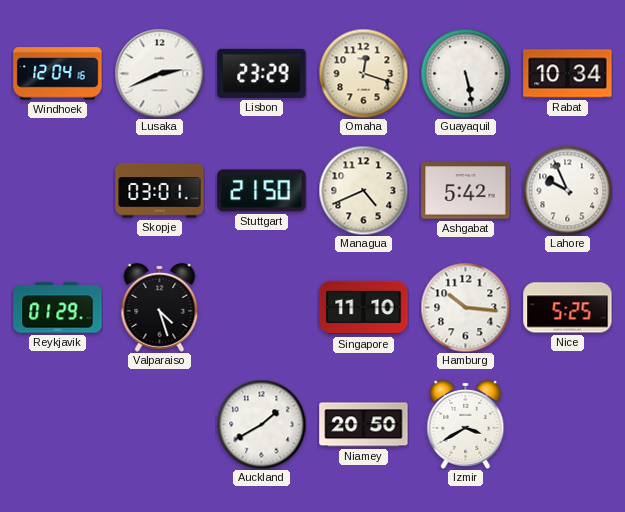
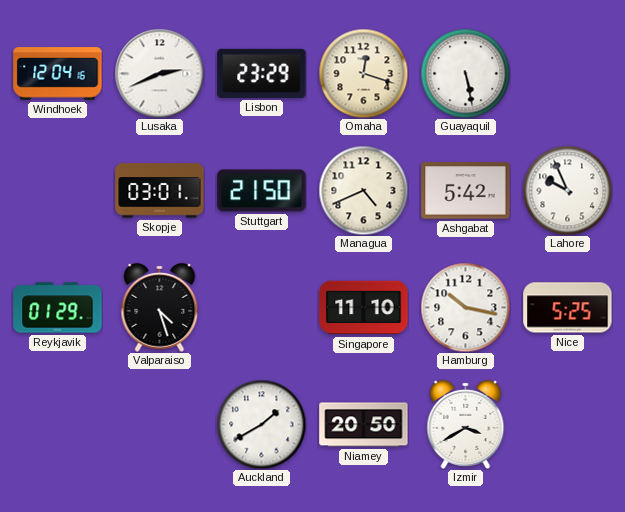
Rabat: 10:34 -> none (568, 74)
Hamburg: 10:16 -> 10:17 (465, 307)
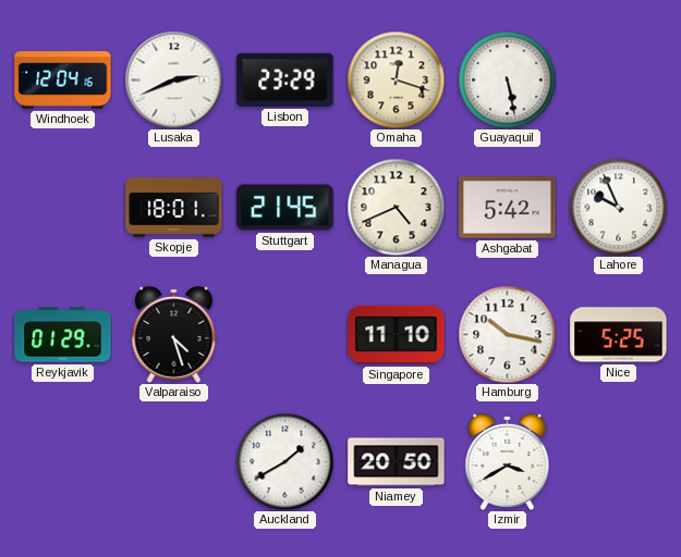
Skopje: 03:01 -> 18:01 (174, 208)
Stuttgart: 21:50 -> 21:45 (285, 208)
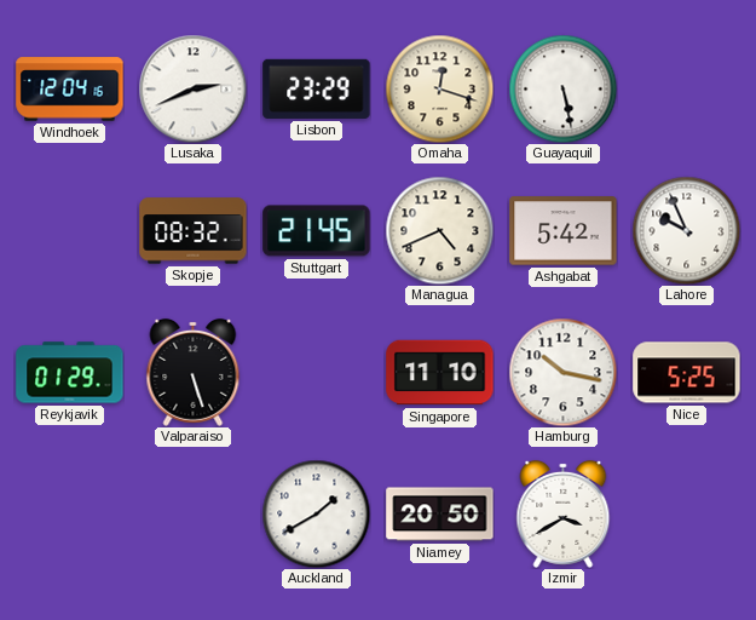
Skopje: 18:01 -> 08:32 (194, 231)
Valparaiso: 4:27 -> 5:27 (194, 372)
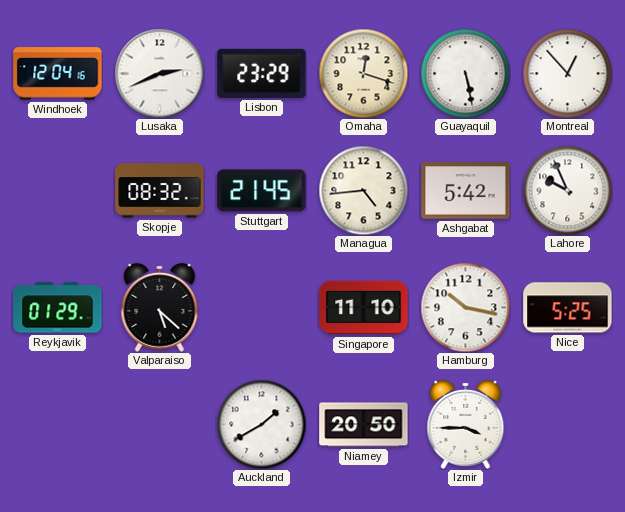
Montreal: none -> 12:53 (567, 73)
Managua: 4:41 -> 4:44 (363, 190)
Valparaiso: 5:27 -> 5:22 (160, 307)
Izmir: 3:40 -> 3:45 (466, 424)
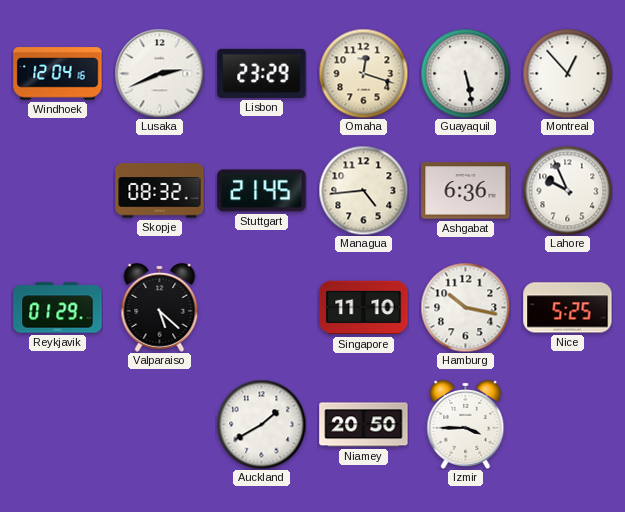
Ashgabat: 5:42 -> 6:36 (466, 191)
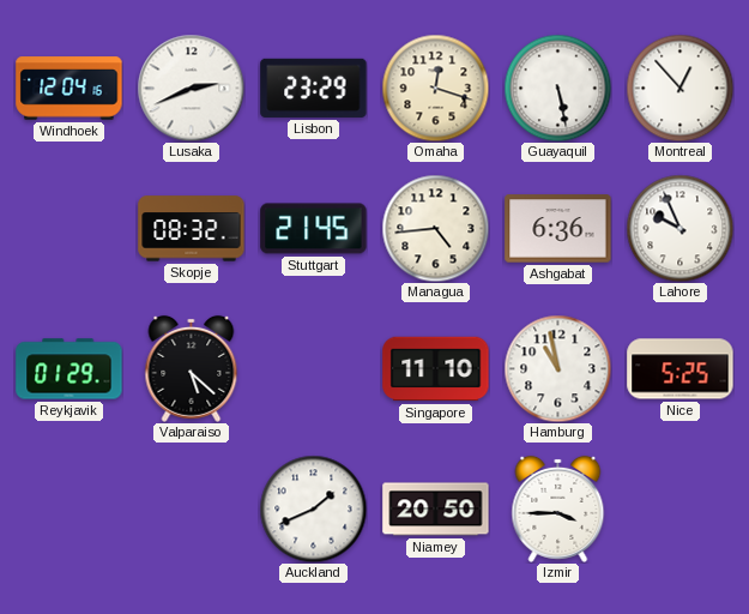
Hamburg: 10:17 -> 10:58 (557, 368)
Auckland: 1:40 -> 1:41 (313, 508)
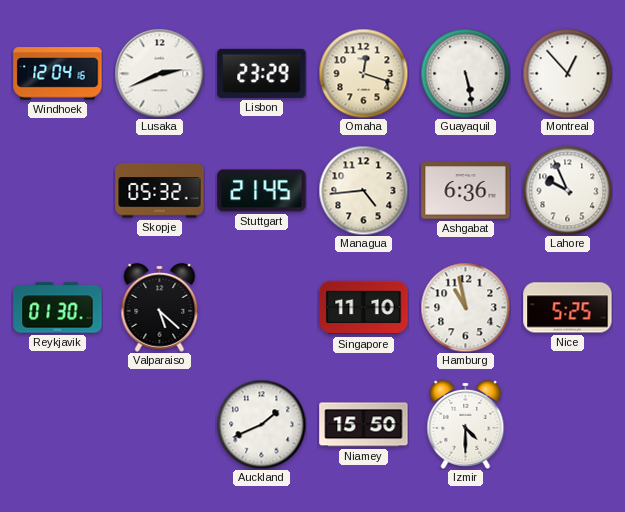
Skopje: 08:32 -> 05:32 (160, 191)
Reykjavik: 01:29 -> 01:30 (58, 308)
Niamey: 20:50 -> 15:50 (364, 425)
Izmir: 3:45 -> 4:30 (466, 424)
